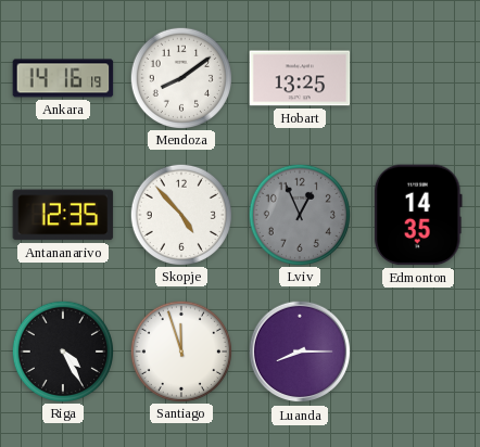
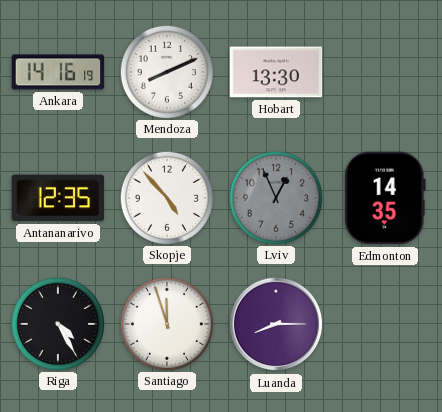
Mendoza: 8:09 -> 8:11 (166, 71)
Hobart: 13:25 -> 13:30 (276, 72)
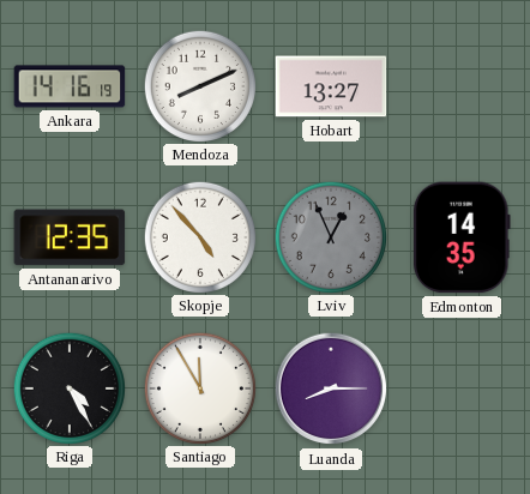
Hobart: 13:30 -> 13:27 (331, 86)
Santiago: 11:57 -> 11:55 (199, 387)
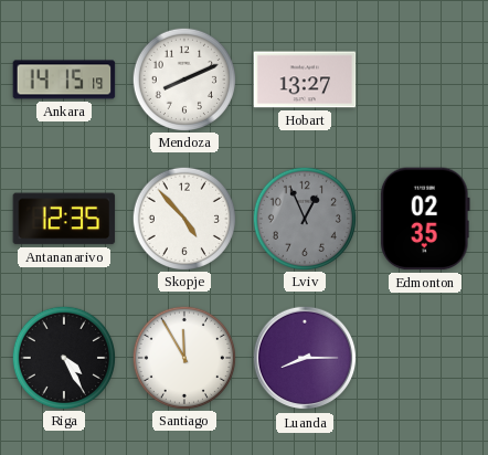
Ankara: 14:16 -> 14:15 (64, 80)
Edmonton: 14:35 -> 02:35 (425, 219)
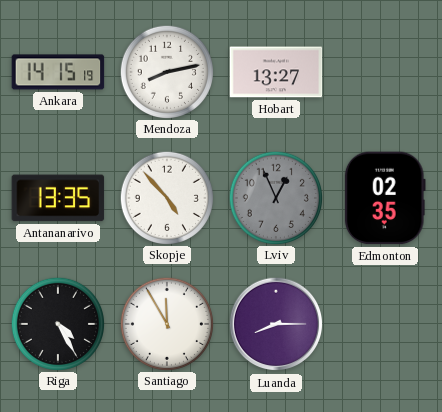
Mendoza: 8:11 -> 8:13 (166, 71)
Antananarivo: 12:35 -> 13:35 (58, 198)
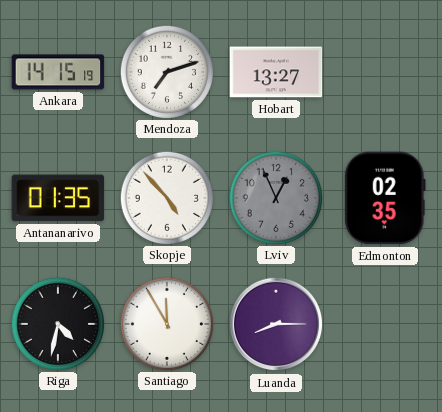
Mendoza: 8:13 -> 7:12 (166, 71)
Antananarivo: 13:35 -> 01:35 (58, 198)
Riga: 4:25 -> 4:32 (57, 323)
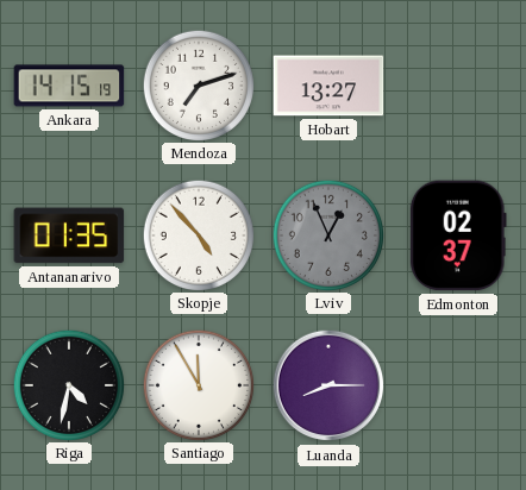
Edmonton: 02:35 -> 02:37 (458, 235)
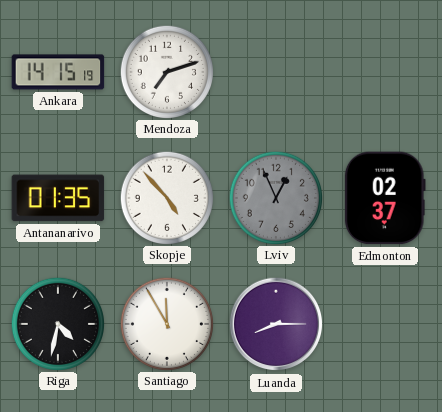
Hobart: 13:27 -> none (328, 86)
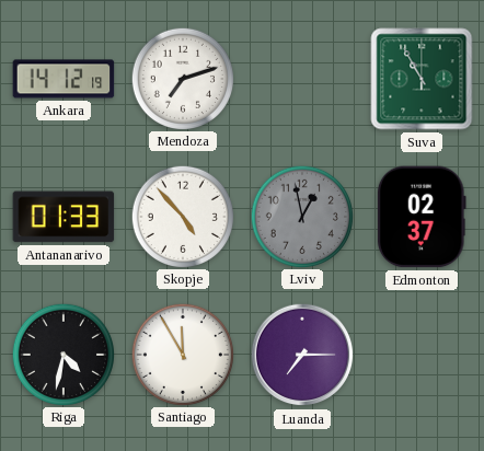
Ankara: 14:15 -> 14:12 (64, 79)
Suva: none -> 10:55 (422, 79)
Antananarivo: 01:35 -> 01:33 (64, 217)
Lviv: 12:56 -> 12:58 (301, 216)
Luanda: 8:15 -> 7:15 (302, 355)
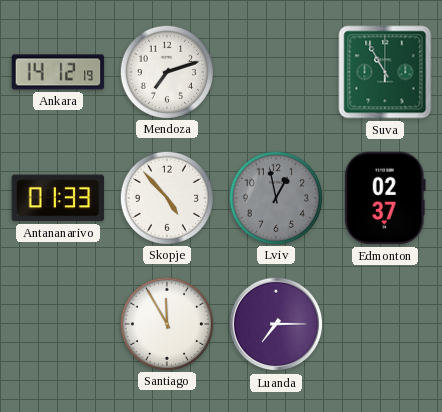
Riga: 4:32 -> none (62, 354)
